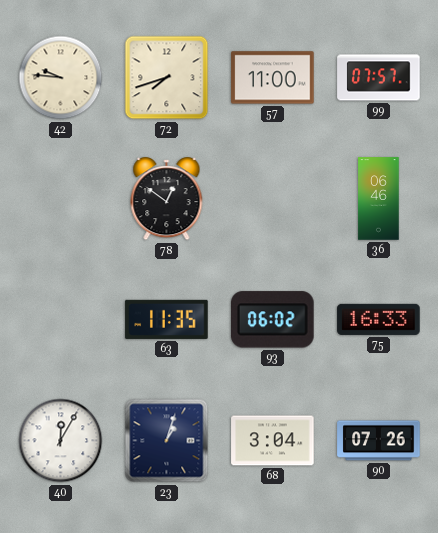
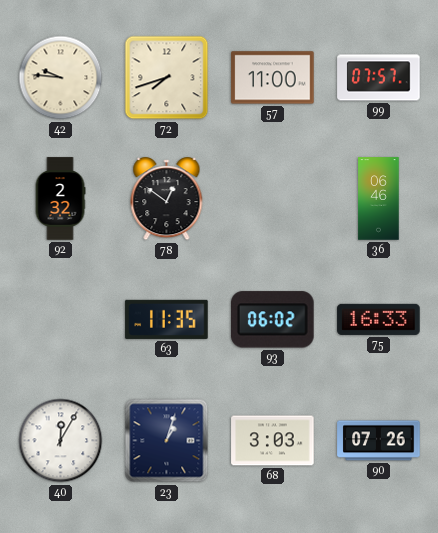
92: none -> 2:32 (60, 199)
68: 3:04 -> 3:03 (273, 441)
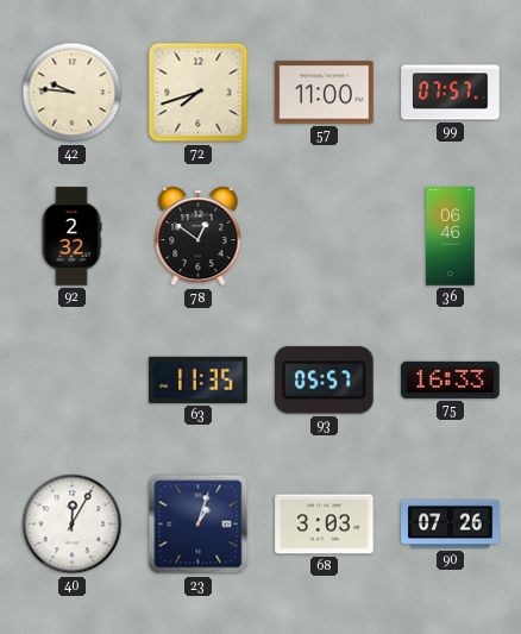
93: 06:02 -> 05:57 (325, 381)
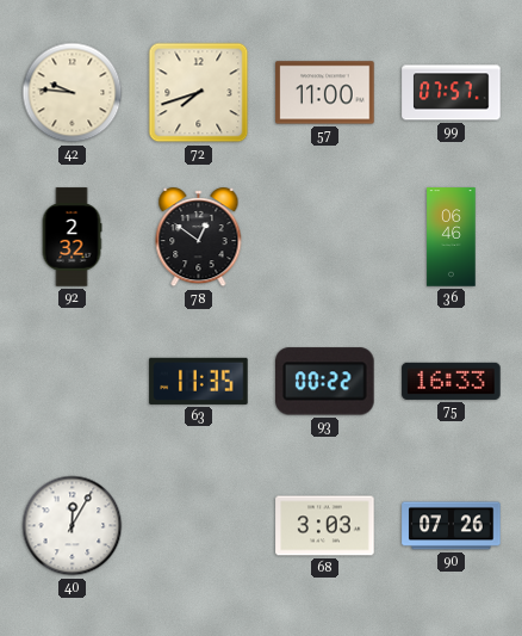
93: 05:57 -> 00:22 (325, 382)
23: 1:03 -> none (199, 525)
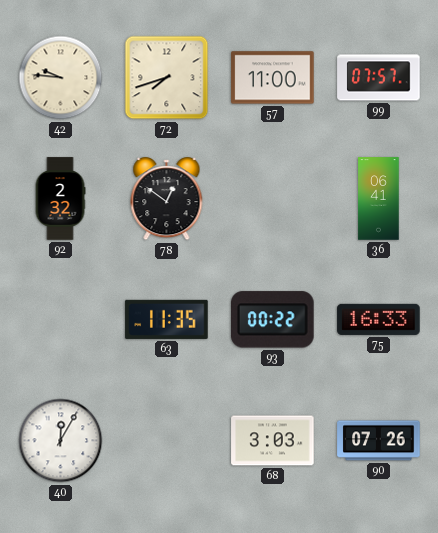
36: 06:46 -> 06:41 (379, 199)
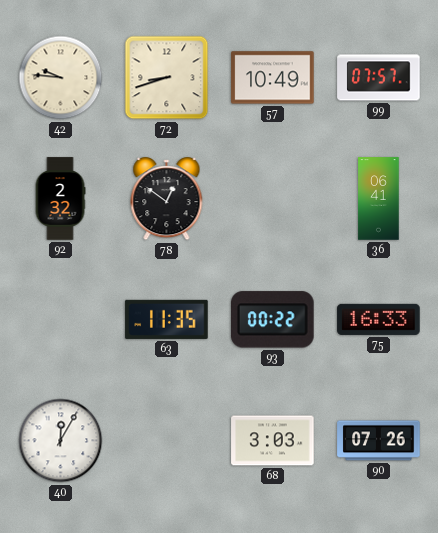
72: 7:42 -> 8:42 (167, 78)
57: 11:00 -> 10:49 (273, 78)
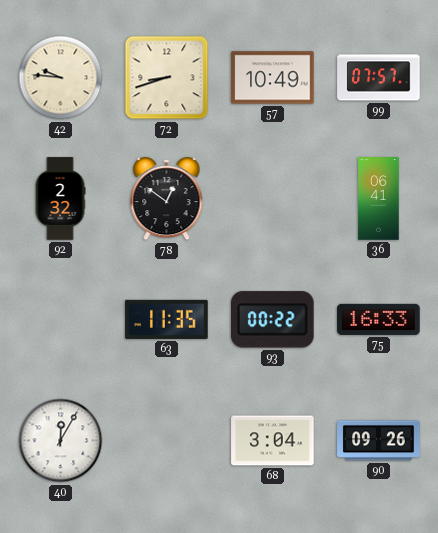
68: 3:03 -> 3:04 (273, 441)
90: 07:26 -> 09:26 (379, 441)
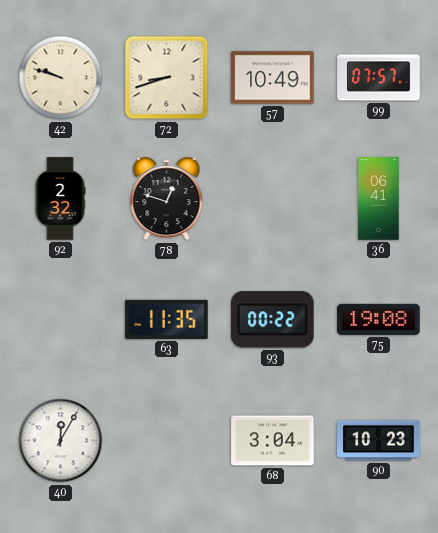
42: 9:46 -> 9:48 (61, 78)
78: 12:51 -> 12:48 (167, 199)
75: 16:33 -> 19:08 (379, 319)
90: 09:26 -> 10:23 (379, 441)
